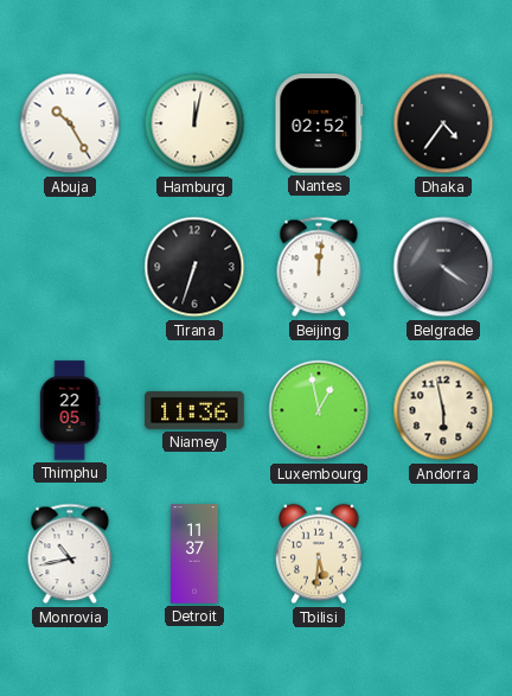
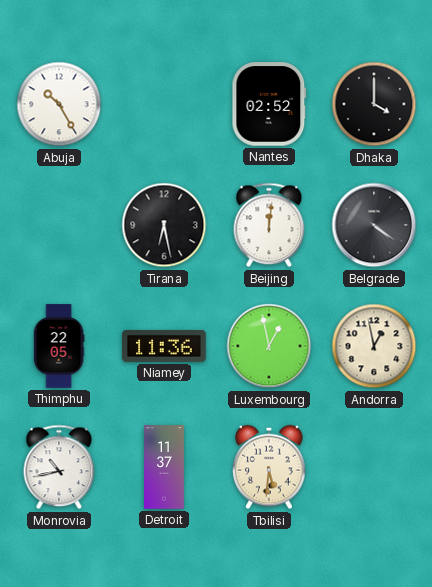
Hamburg: 12:02 -> none (194, 123)
Dhaka: 4:36 -> 4:00 (374, 104)
Tirana: 6:33 -> 6:28 (164, 225)
Andorra: 5:58 -> 12:58 (374, 346)
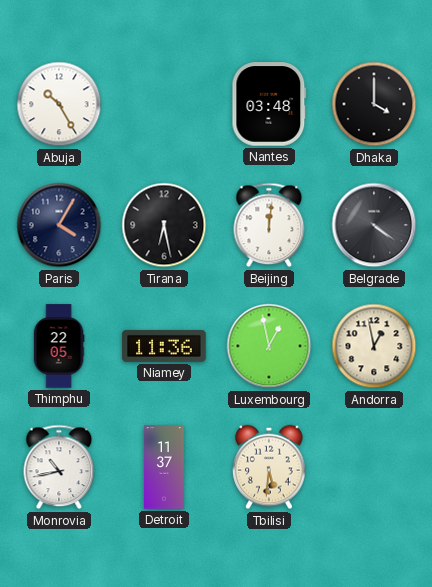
Nantes: 02:52 -> 03:48 (269, 104)
Paris: none -> 4:05 (59, 225)
